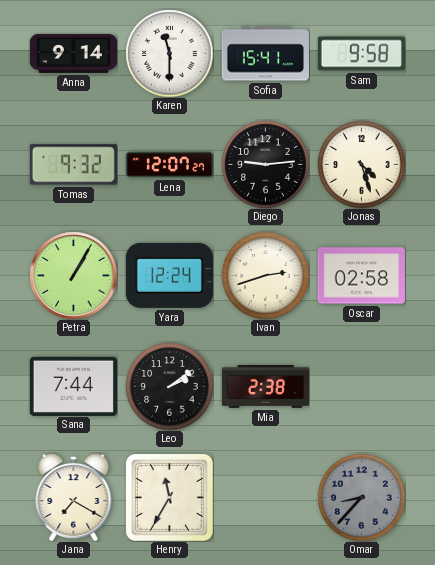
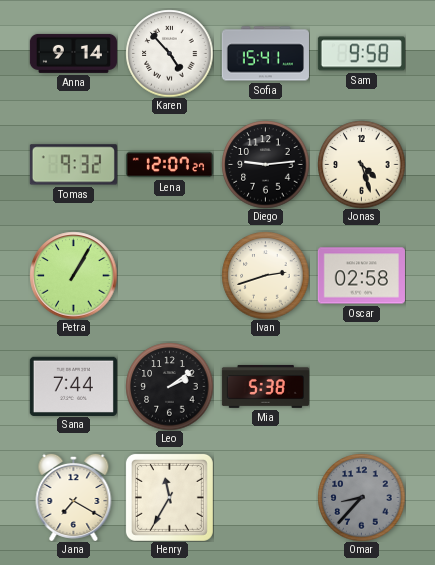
Karen: 11:30 -> 4:53 (169, 53)
Yara: 12:24 -> none (169, 275)
Mia: 2:38 -> 5:38 (265, 386)
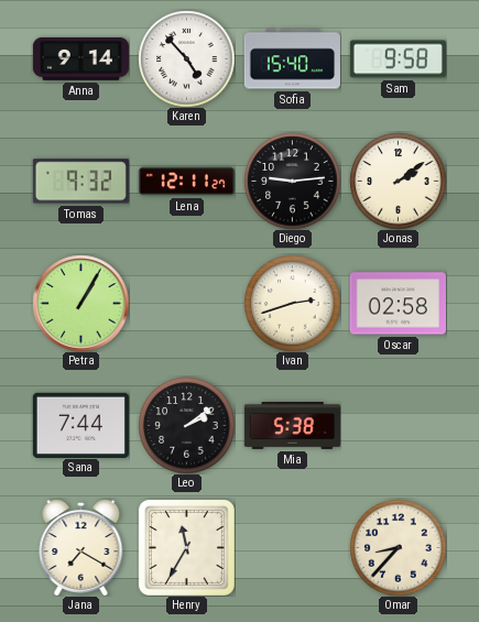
Sofia: 15:41 -> 15:40 (292, 59)
Lena: 12:07 -> 12:11 (186, 182)
Jonas: 4:27 -> 2:09 (398, 181)
Omar dial: grey -> cream (398, 547)
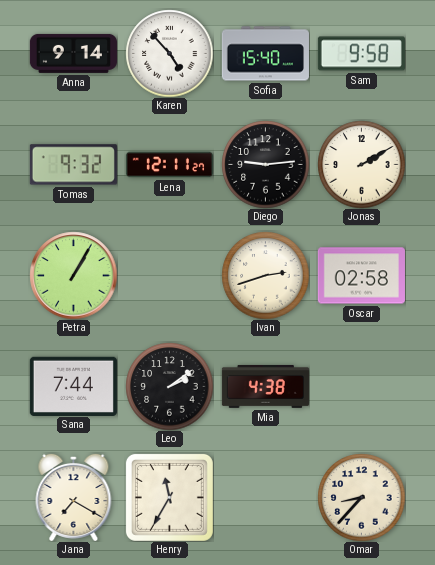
Jonas: 2:09 -> 2:10 (361, 164)
Mia: 5:38 -> 4:38 (265, 386)
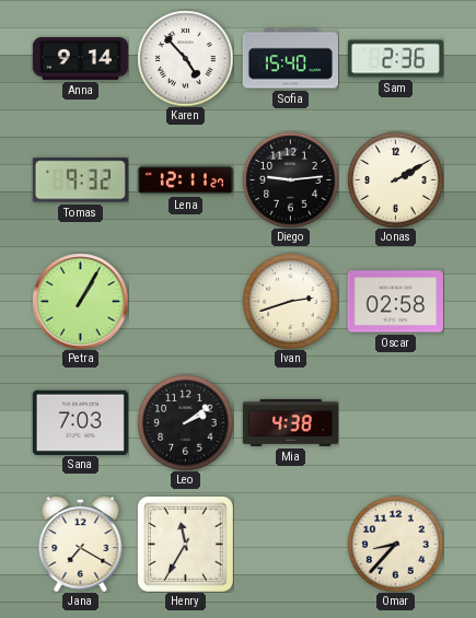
Sam: 9:58 -> 2:36 (395, 59)
Sana: 7:44 -> 7:03 (80, 422)
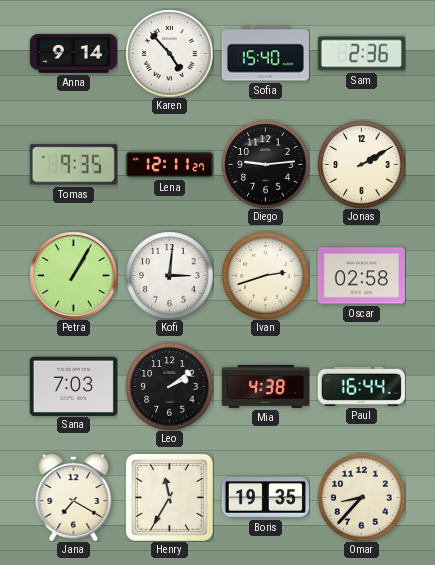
Tomas: 9:32 -> 9:35 (73, 165)
Kofi: none -> 3:01 (169, 275)
Paul: none -> 16:44 (361, 386)
Boris: none -> 19:35 (265, 498)
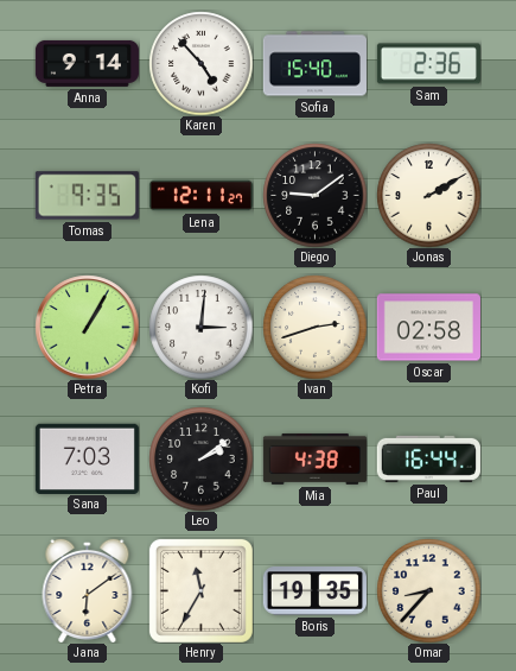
Diego: 9:14 -> 9:09 (314, 195)
Jana: 7:20 -> 6:09 (88, 590)
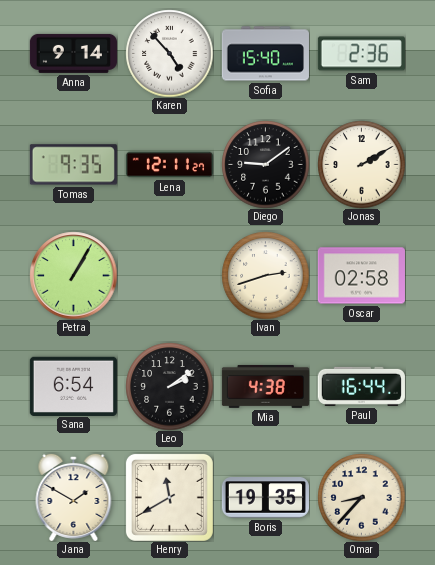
Kofi: 3:01 -> none (200, 327)
Sana: 7:03 -> 6:54 (73, 386)
Jana: 6:09 -> 1:50 (74, 497)
Henry: 11:35 -> 11:40 (169, 497)
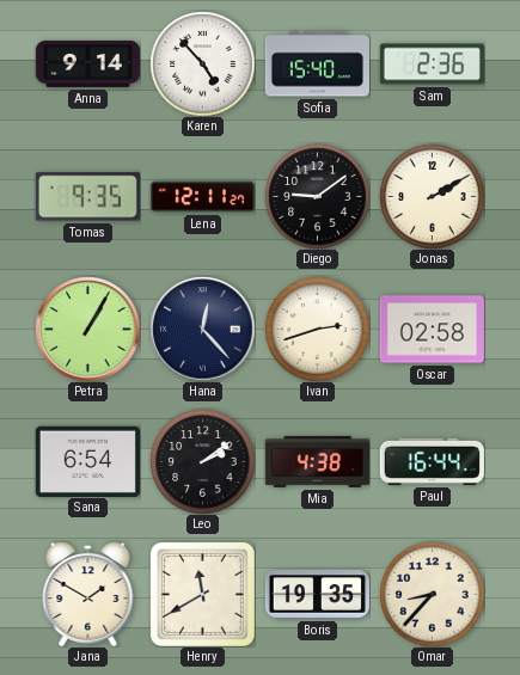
Hana: none -> 12:23 (202, 329)
